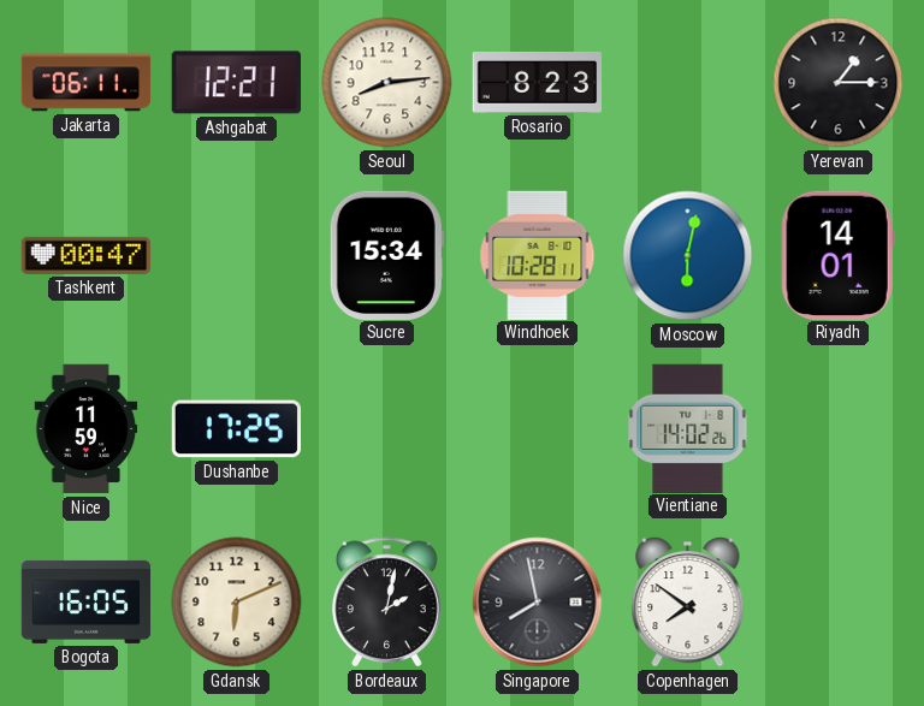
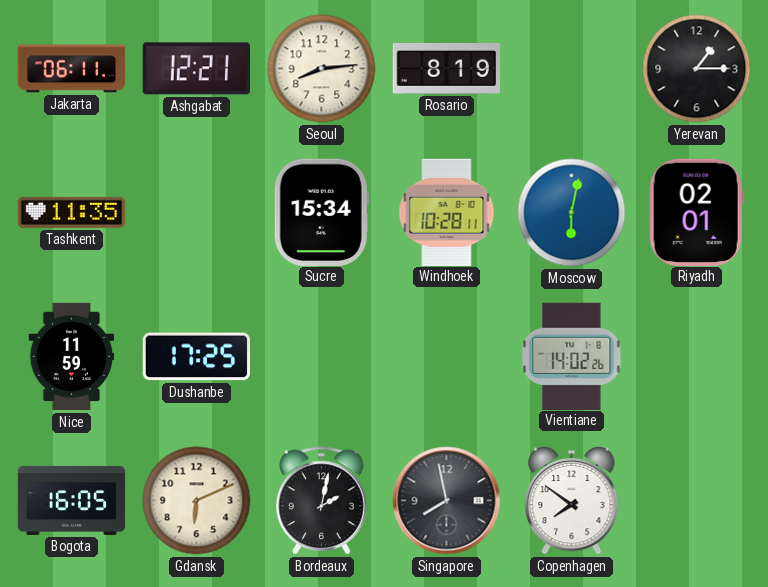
Rosario: 8:23 -> 8:19 (446, 69)
Tashkent: 00:47 -> 11:35 (72, 212)
Riyadh: 14:01 -> 02:01 (696, 212)
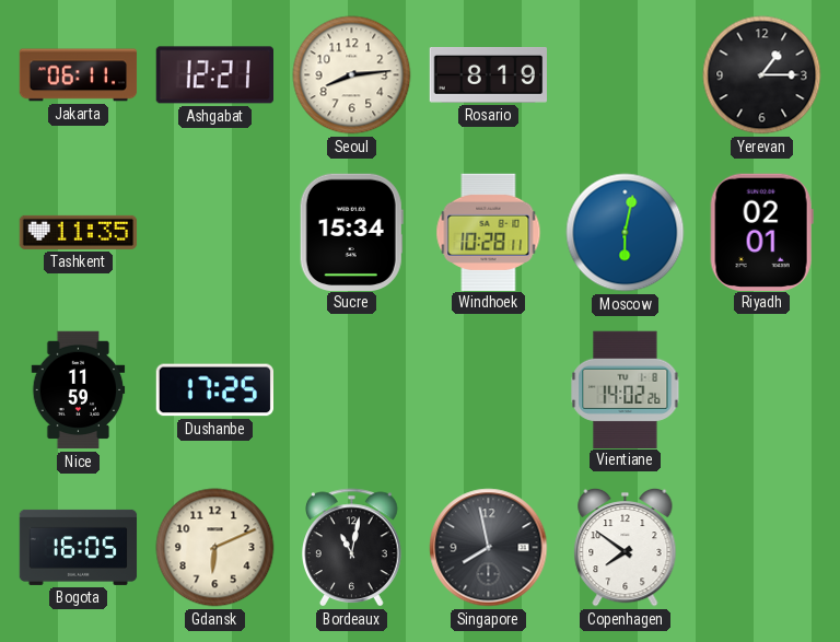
Bordeaux: 2:02 -> 11:02 (352, 548)
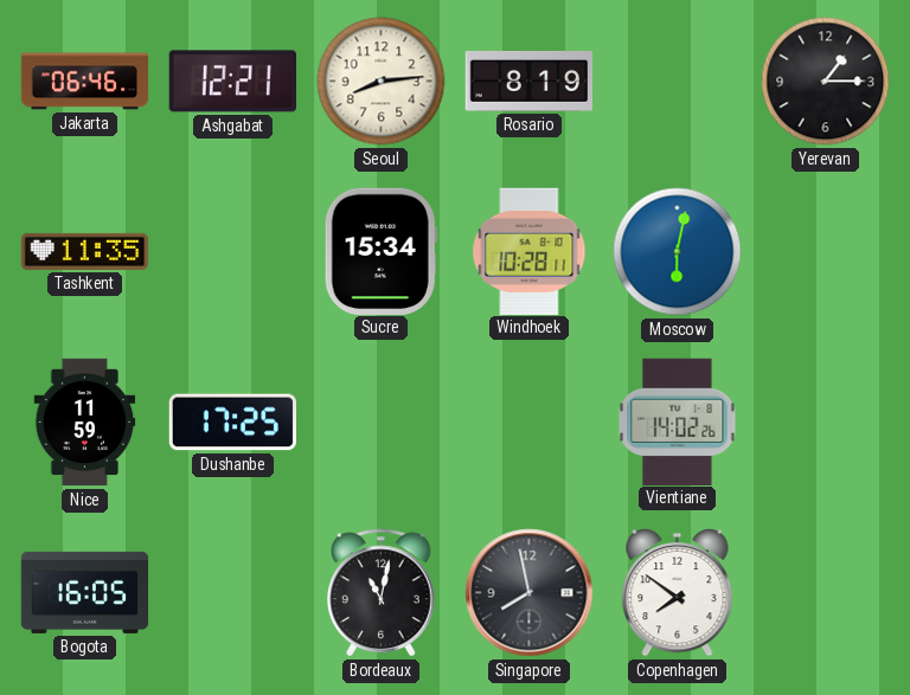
Jakarta: 06:11 -> 06:46 (85, 82)
Riyadh: 02:01 -> none (761, 232)
Gdansk: 6:11 -> none (215, 548)
